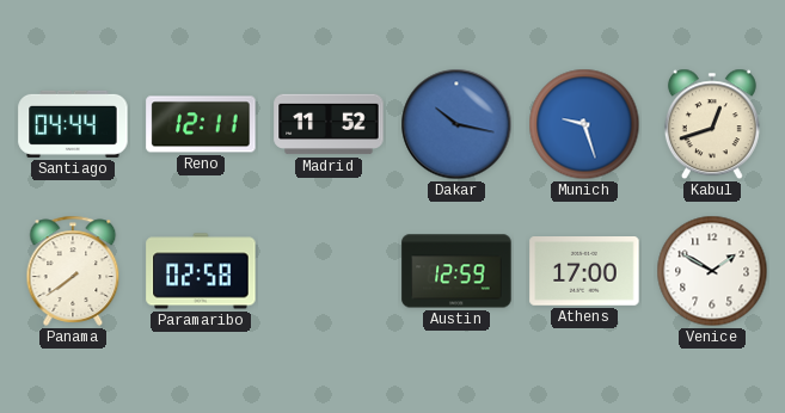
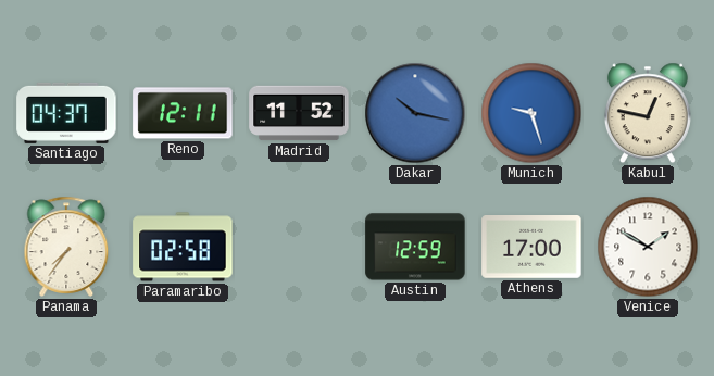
Santiago: 04:44 -> 04:37 (66, 113)
Kabul: 12:42 -> 12:47 (648, 113)
Panama: 7:39 -> 7:36 (66, 247)
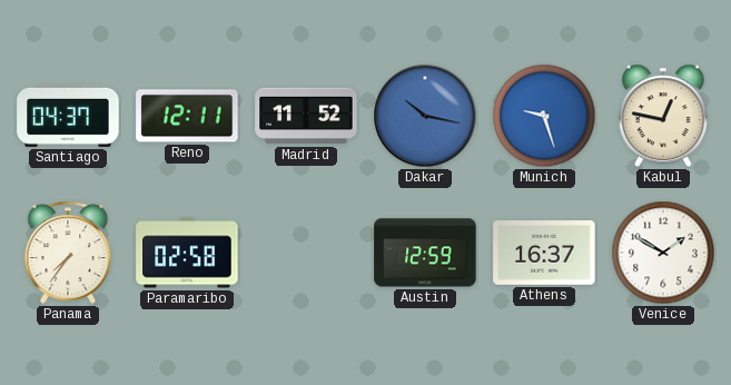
Athens: 17:00 -> 16:37 (544, 254)
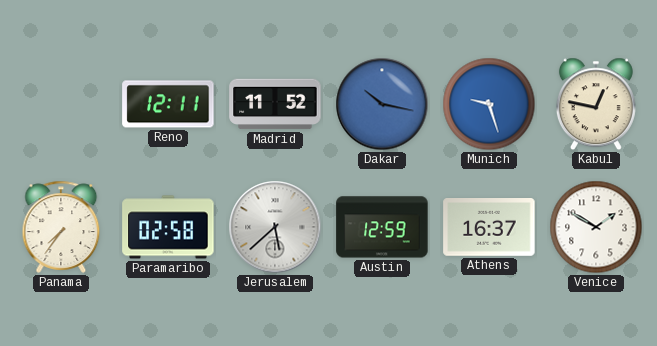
Santiago: 04:37 -> none (68, 116)
Jerusalem: none -> 5:38 (275, 227)
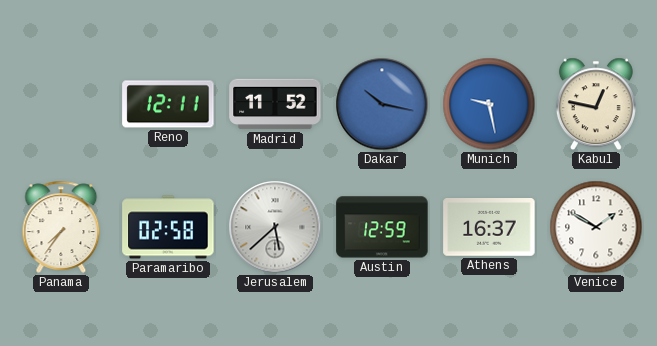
Munich: 9:27 -> 9:28 (489, 104)
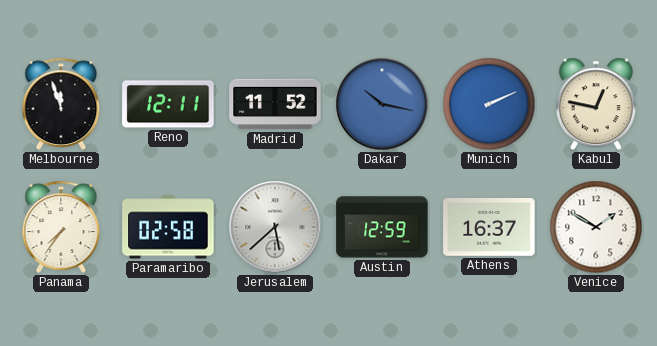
Melbourne: none -> 11:57 (61, 104)
Munich: 9:28 -> 2:11 (489, 104)
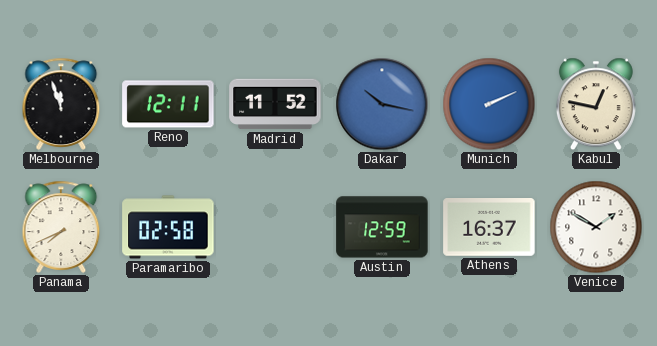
Panama: 7:36 -> 7:41 (61, 227)
Jerusalem: 5:38 -> none (275, 227)
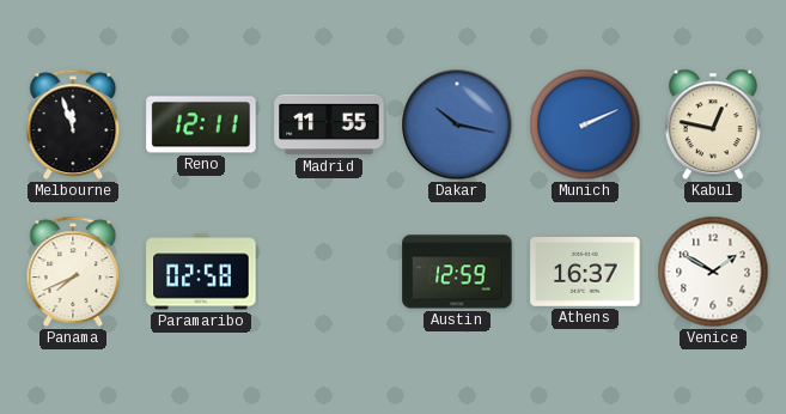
Madrid: 11:52 -> 11:55 (329, 124)
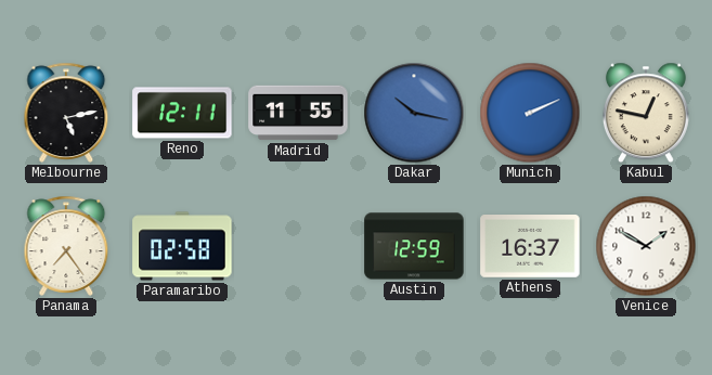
Melbourne: 11:57 -> 5:13 (66, 113)
Panama: 7:41 -> 7:24 (66, 246)
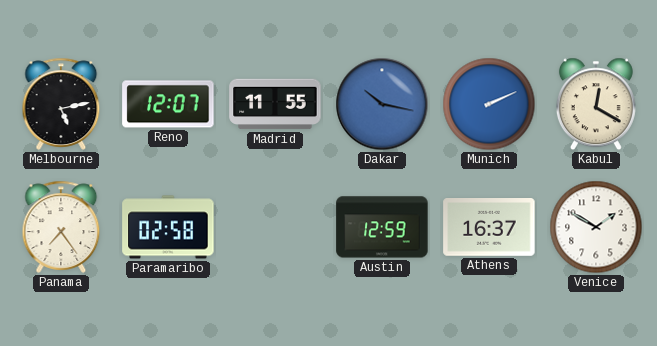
Reno: 12:11 -> 12:07 (168, 104)
Kabul: 12:47 -> 12:20 (596, 104)
